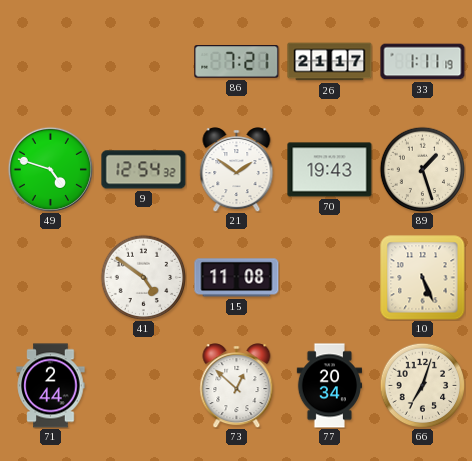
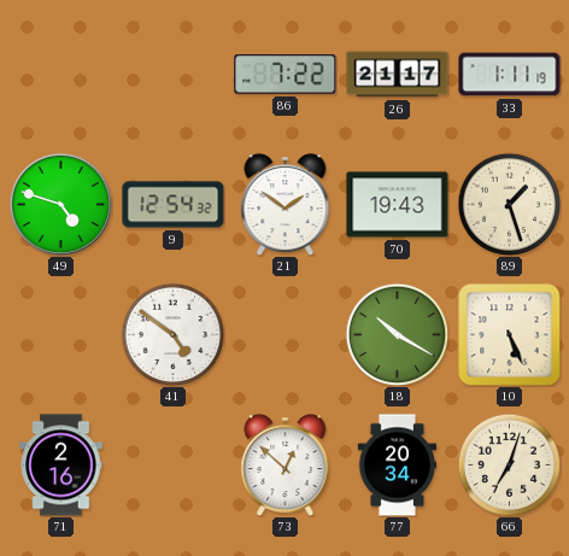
86: 7:21 -> 7:22 (286, 75)
15: 11:08 -> none (237, 278)
18: none -> 10:20 (397, 334)
71: 2:44 -> 2:16 (61, 466)
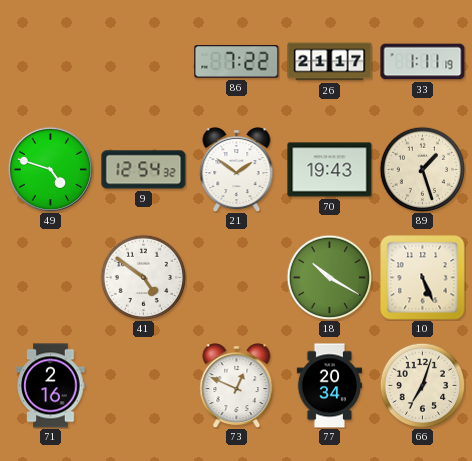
73: 12:52 -> 12:49 (237, 386)
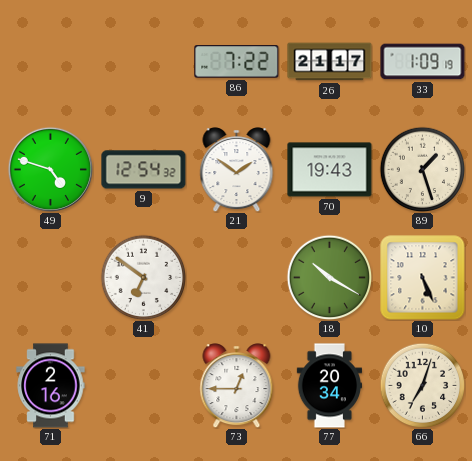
33: 1:11 -> 1:09 (423, 62)
41: 4:51 -> 6:51 (143, 277)
73: 12:49 -> 12:45 (237, 386)
